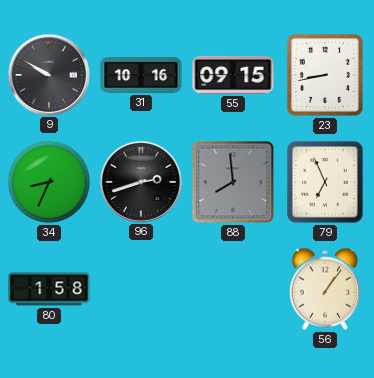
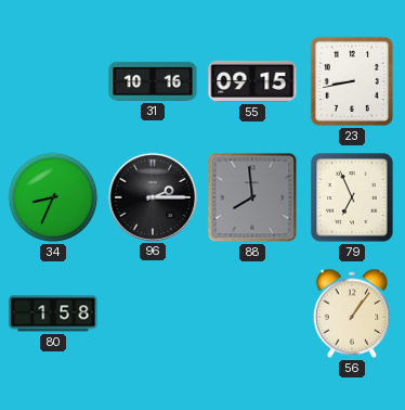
9: 9:50 -> none (48, 74)
96: 2:42 -> 2:15 (152, 196)
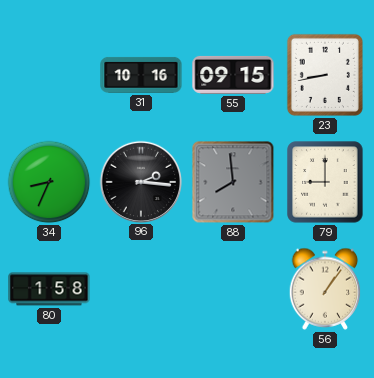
96: 2:15 -> 2:16 (140, 181)
79: 6:56 -> 9:00 (325, 182)
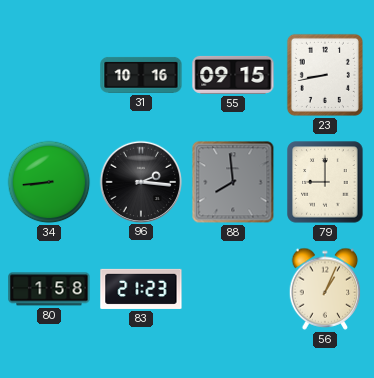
34: 8:34 -> 8:44 (49, 182)
83: none -> 21:23 (141, 289)
56: 1:06 -> 1:04 (325, 289)
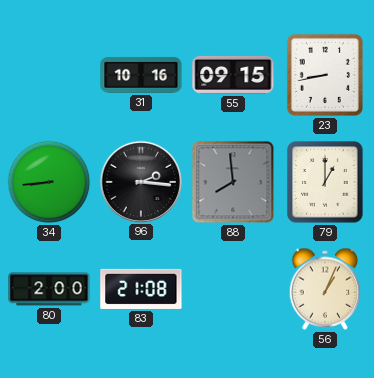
79: 9:00 -> 1:00 (325, 182)
80: 1:58 -> 2:00 (49, 289)
83: 21:23 -> 21:08 (141, 289)
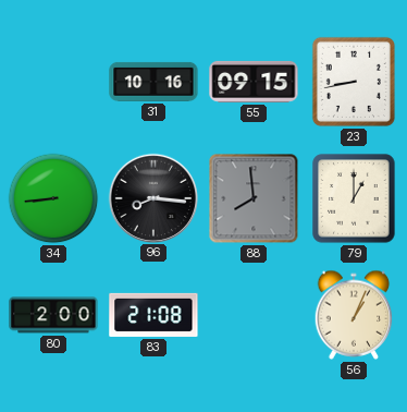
96: 2:16 -> 8:16 (152, 197)
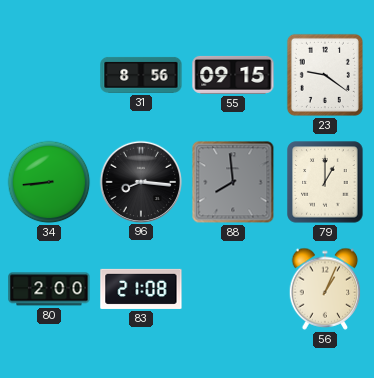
31: 10:16 -> 8:56 (141, 75)
23: 8:43 -> 9:21 (325, 75)
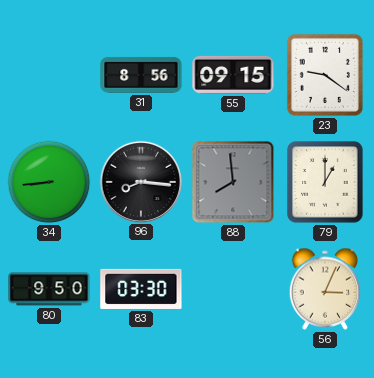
80: 2:00 -> 9:50 (49, 289)
83: 21:08 -> 03:30 (141, 289)
56: 1:04 -> 3:04 (325, 289)
